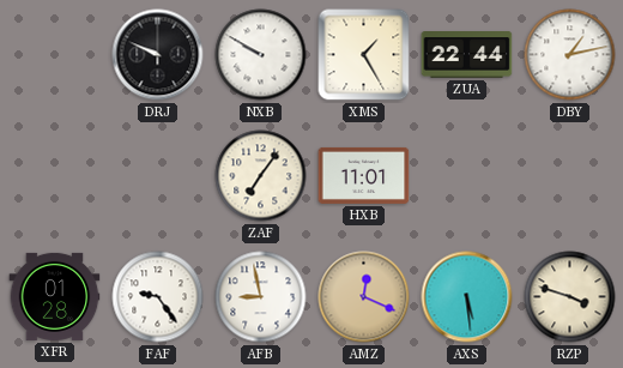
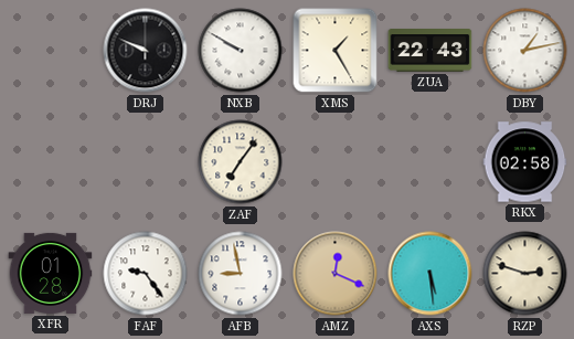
ZUA: 22:44 -> 22:43 (431, 51)
HXB: 11:01 -> none (364, 175)
RKX: none -> 02:58 (525, 162)
RZP: 3:48 -> 2:48 (525, 274)
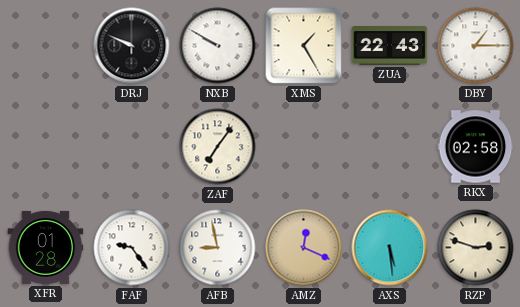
DBY: 1:13 -> 1:15 (476, 46)
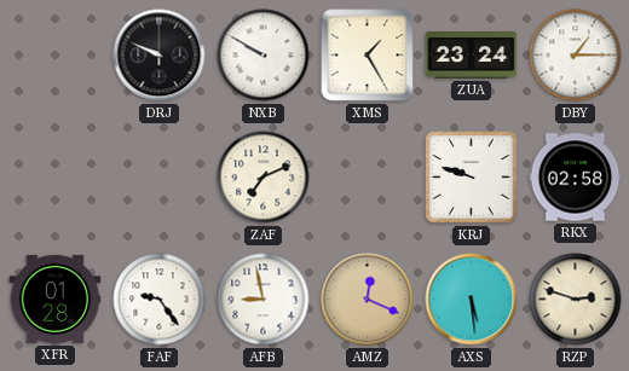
ZUA: 22:43 -> 23:24 (472, 56)
ZAF: 7:06 -> 7:11 (264, 178)
KRJ: none -> 9:48 (472, 178)
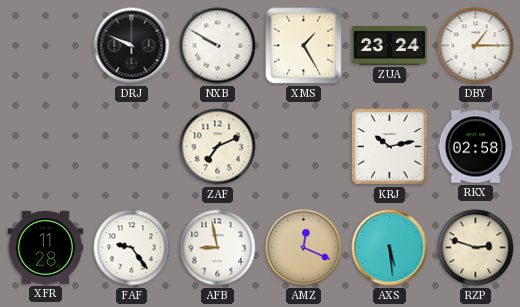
KRJ: 9:48 -> 10:13 (390, 147)
XFR: 01:28 -> 11:28 (46, 247)
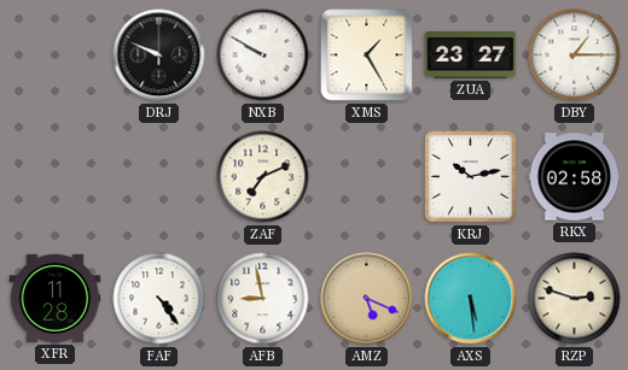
ZUA: 23:24 -> 23:27 (471, 55)
FAF: 9:24 -> 4:24 (159, 299)
AMZ: 12:19 -> 5:19 (367, 299)
